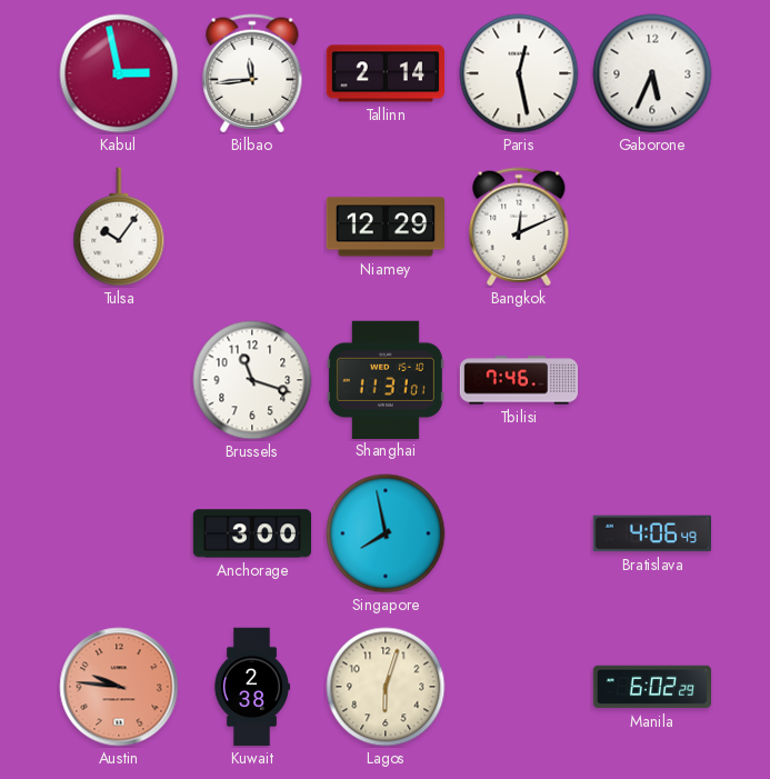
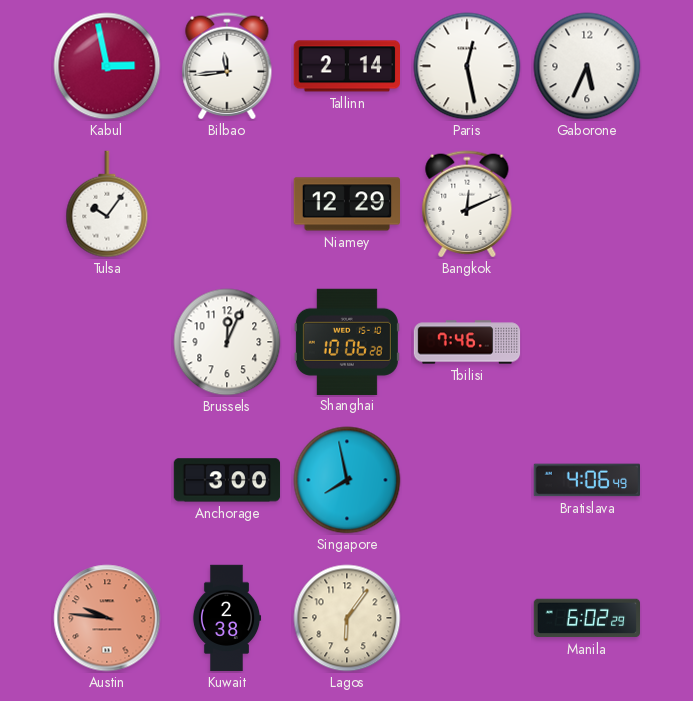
Brussels: 11:18 -> 12:04 (227, 342)
Shanghai: 11:31 -> 10:06 (347, 341)
Lagos: 6:03 -> 6:06 (347, 618)
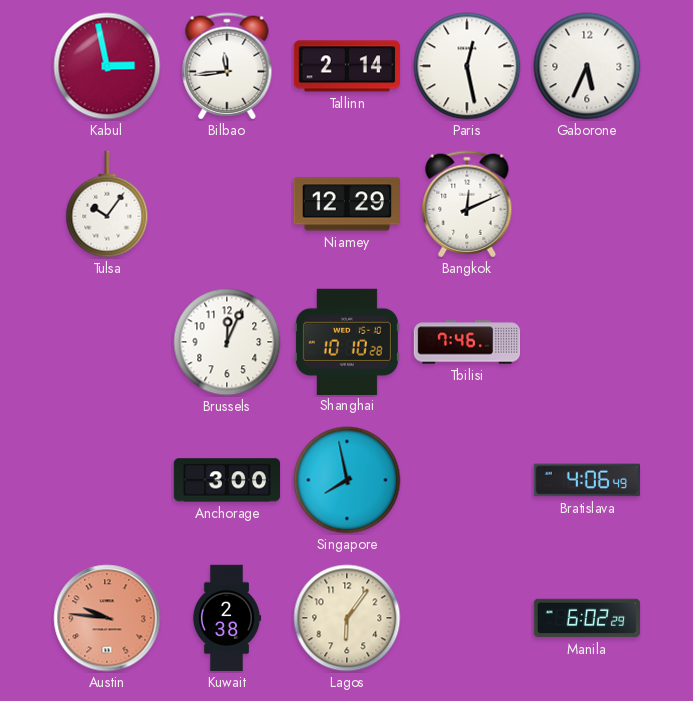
Shanghai: 10:06 -> 10:10 (347, 341)
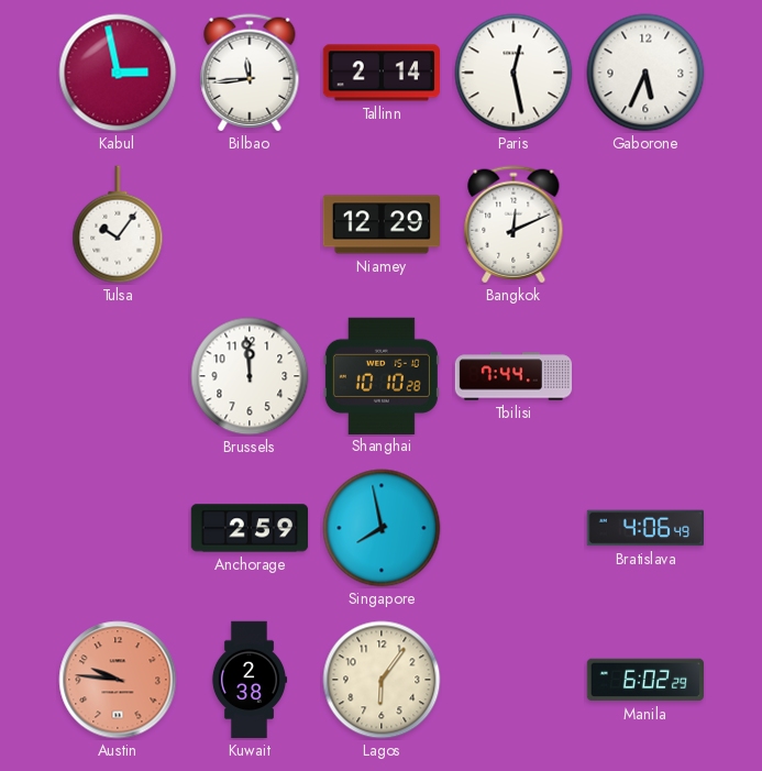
Brussels: 12:04 -> 11:59 (250, 376)
Tbilisi: 7:46 -> 7:44 (513, 376)
Anchorage: 3:00 -> 2:59 (250, 528)
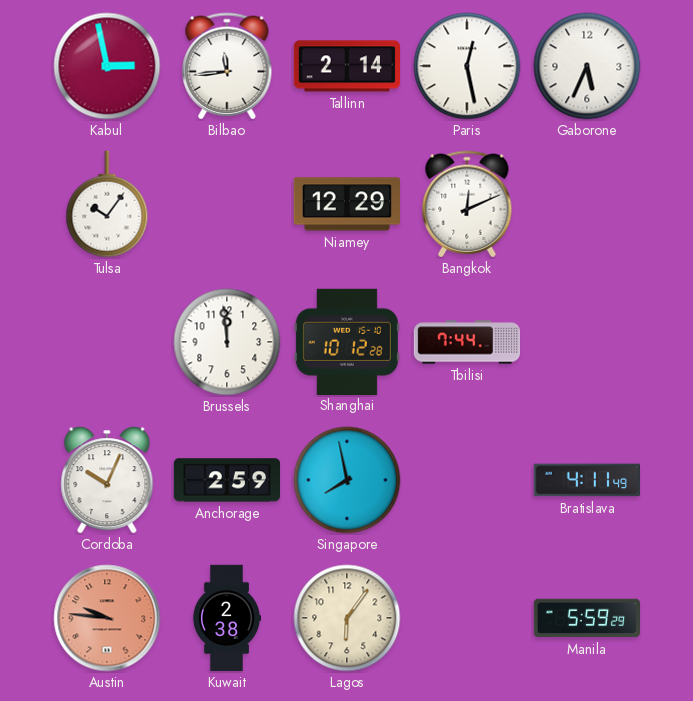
Shanghai: 10:10 -> 10:12 (347, 341)
Cordoba: none -> 10:04 (107, 480)
Bratislava: 4:06 -> 4:11 (586, 480)
Manila: 6:02 -> 5:59 (587, 618)
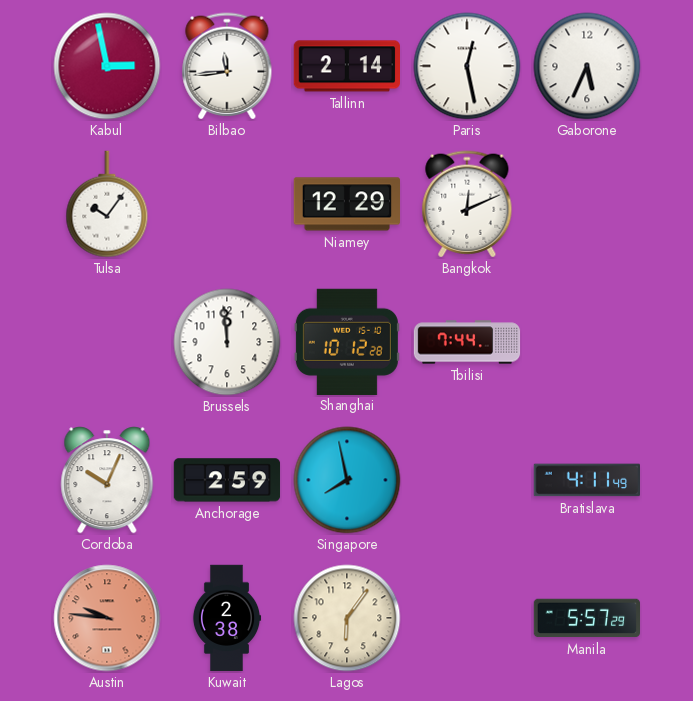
Manila: 5:59 -> 5:57 (587, 618)
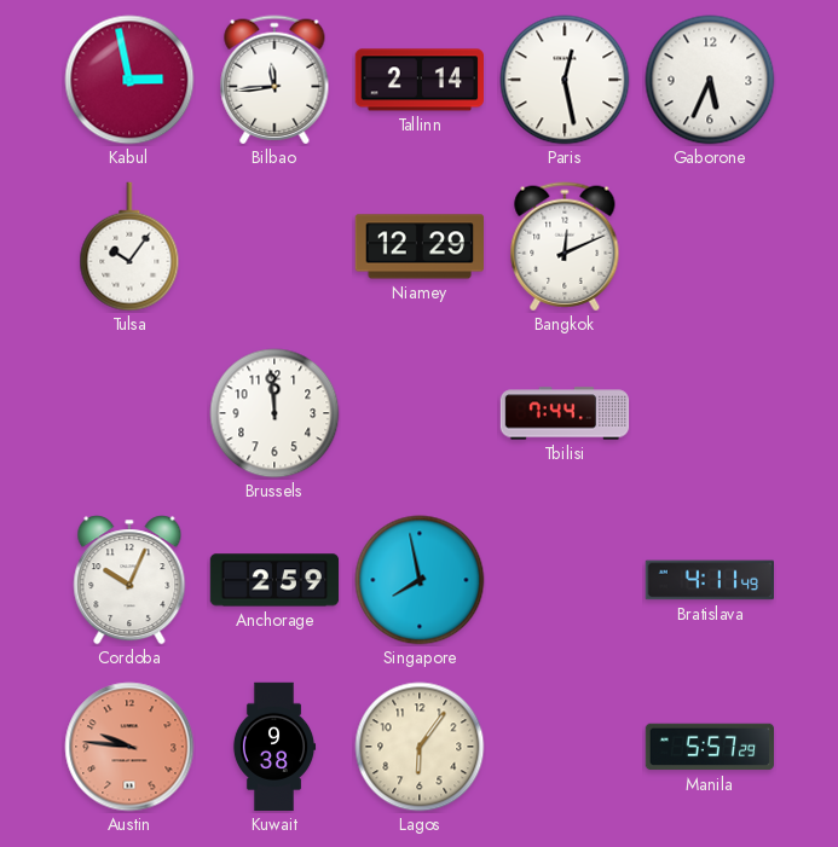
Shanghai: 10:12 -> none (347, 341)
Kuwait: 2:38 -> 9:38 (274, 747)
